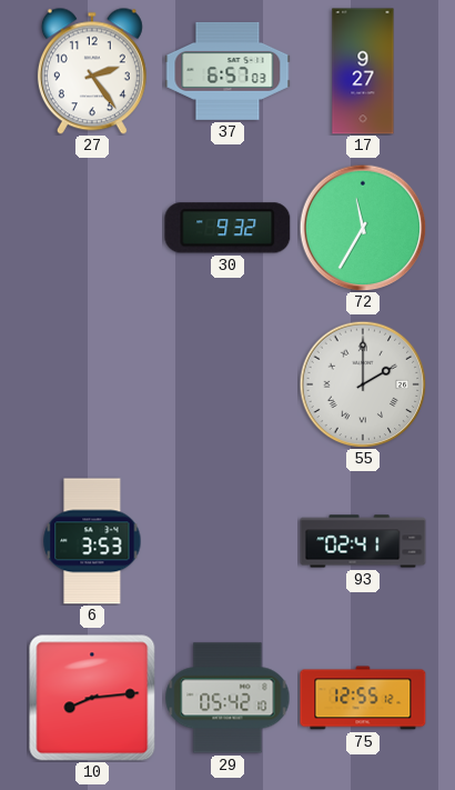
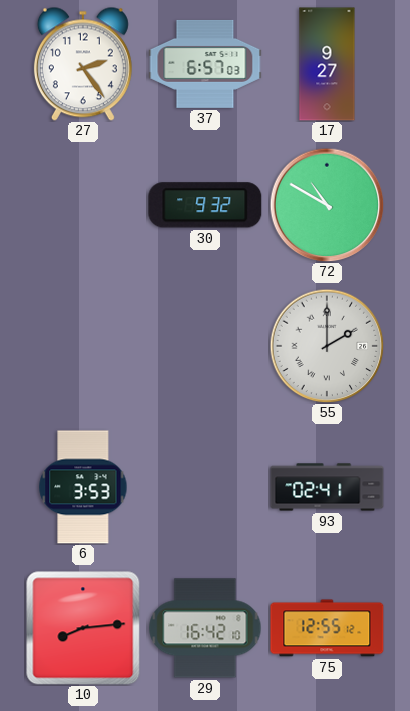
72: 11:35 -> 10:50 (327, 205)
29: 05:42 -> 16:42 (205, 628)
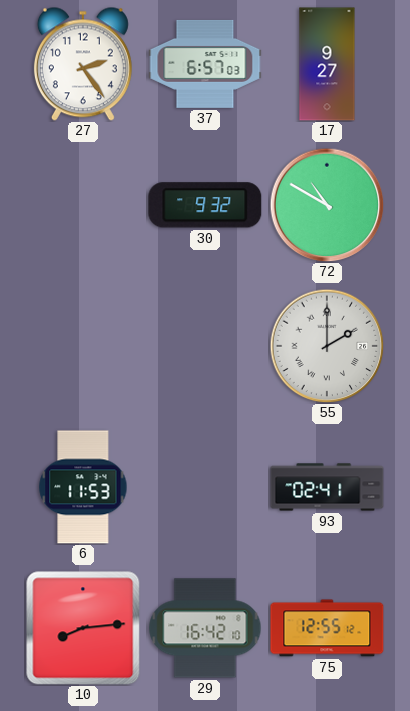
6: 3:53 -> 11:53 (83, 487)
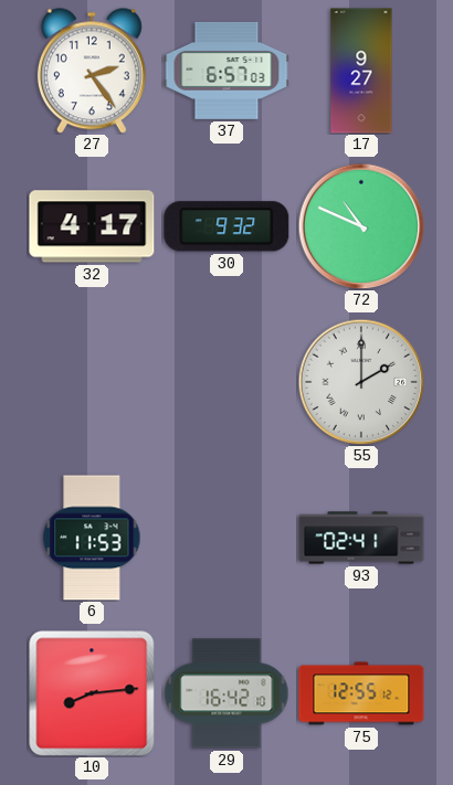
32: none -> 4:17 (92, 226)
72: 10:50 -> 10:49 (361, 226)
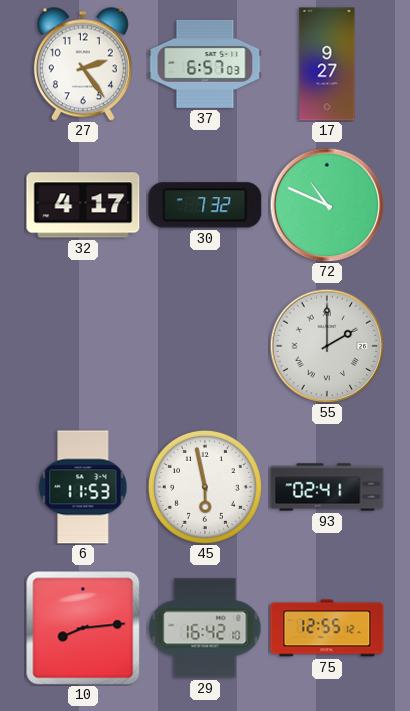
30: 9:32 -> 7:32 (205, 205)
45: none -> 5:58 (205, 487)
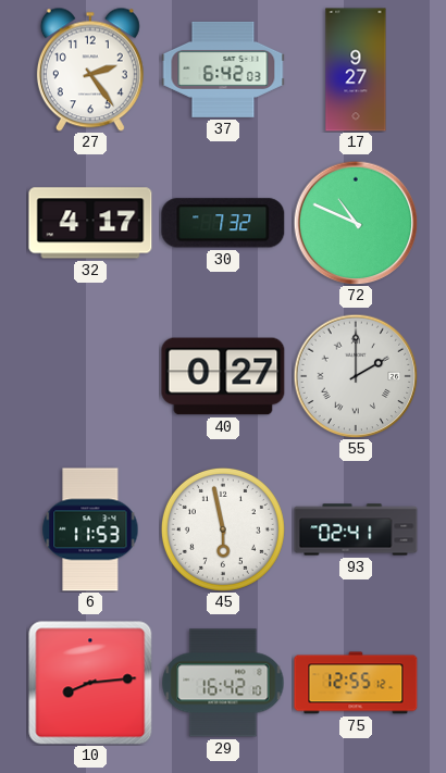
37: 6:57 -> 6:42 (223, 70)
40: none -> 0:27 (223, 376)
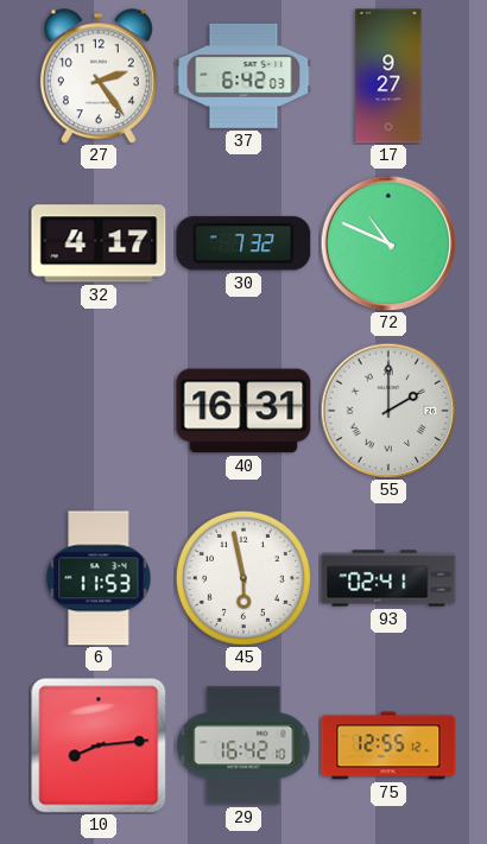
40: 0:27 -> 16:31 (243, 411)
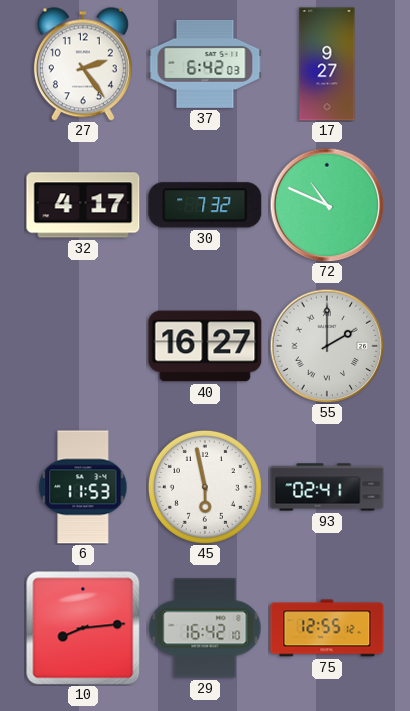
40: 16:31 -> 16:27 (205, 346)
